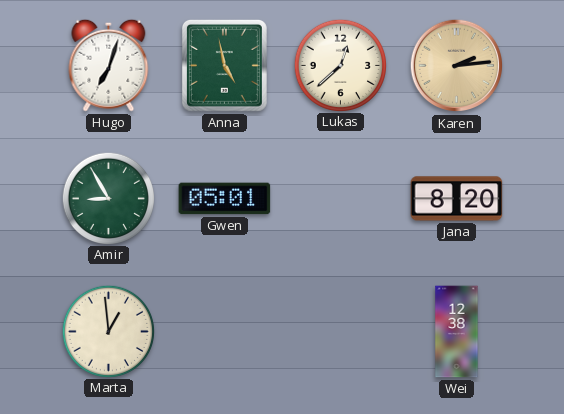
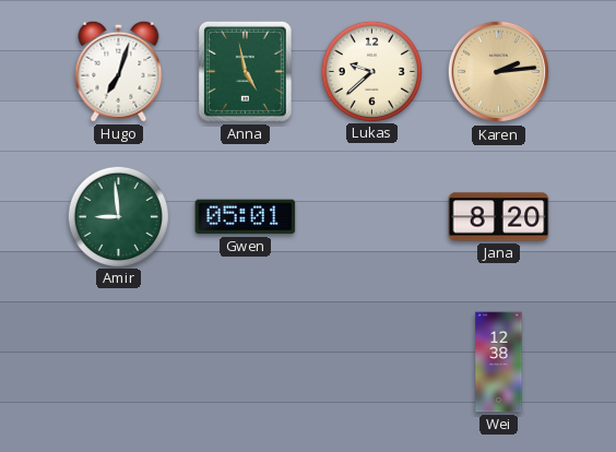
Lukas: 12:38 -> 9:38 (371, 71)
Amir: 8:55 -> 8:59 (118, 216)
Marta: 12:59 -> none (108, 331)
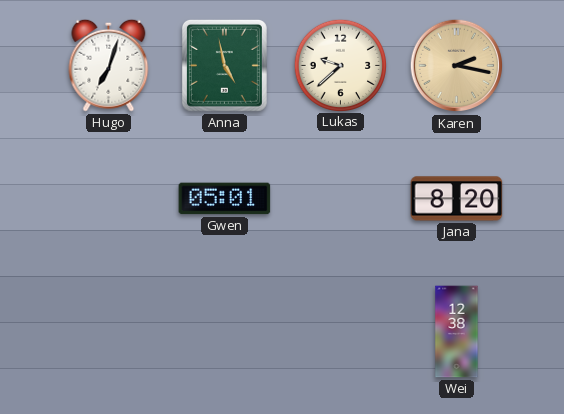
Karen: 2:14 -> 2:17 (457, 66)
Amir: 8:59 -> none (118, 216)
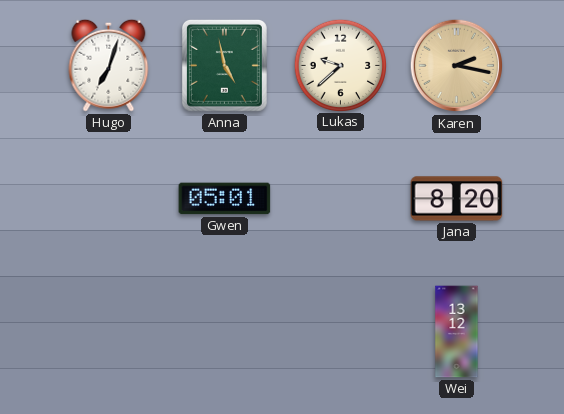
Wei: 12:38 -> 13:12 (457, 332)
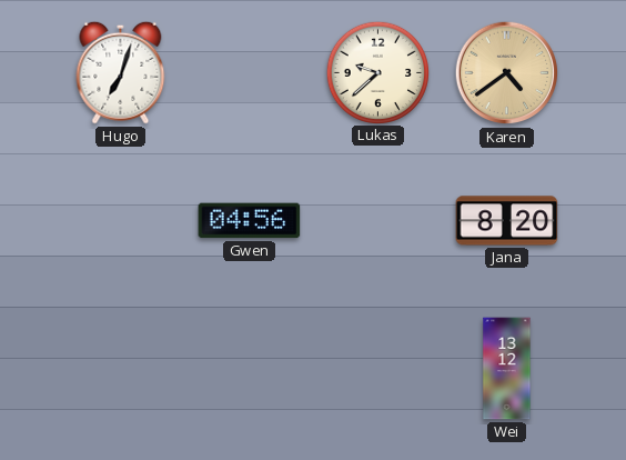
Anna: 4:58 -> none (224, 65)
Karen: 2:17 -> 4:39 (507, 73)
Gwen: 05:01 -> 04:56 (250, 221)
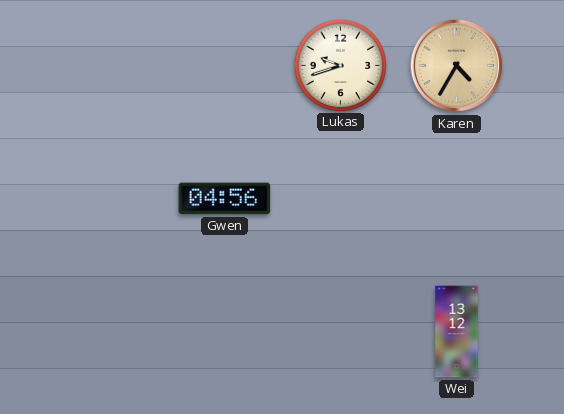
Hugo: 7:03 -> none (121, 72)
Lukas: 9:38 -> 9:42 (340, 65)
Karen: 4:39 -> 4:35 (457, 66)
Jana: 8:20 -> none (507, 221)
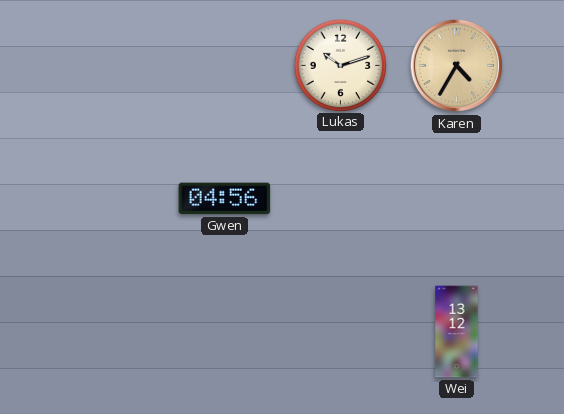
Lukas: 9:42 -> 10:12 (340, 65)
